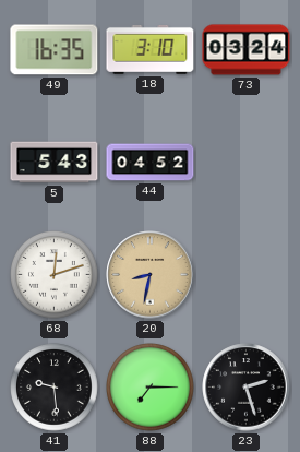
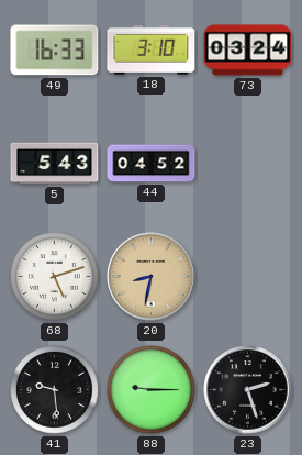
49: 16:35 -> 16:33 (55, 51)
68: 12:12 -> 5:12 (55, 277)
88: 7:15 -> 9:15 (152, 390)
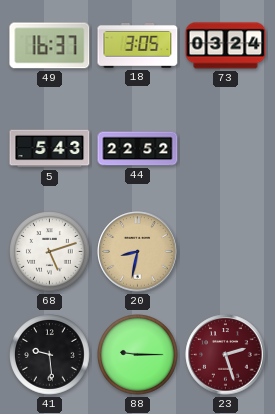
49: 16:33 -> 16:37 (50, 46)
18: 3:10 -> 3:05 (138, 45)
44: 04:52 -> 22:52 (138, 149)
23 dial: black -> burgundy (226, 355)
